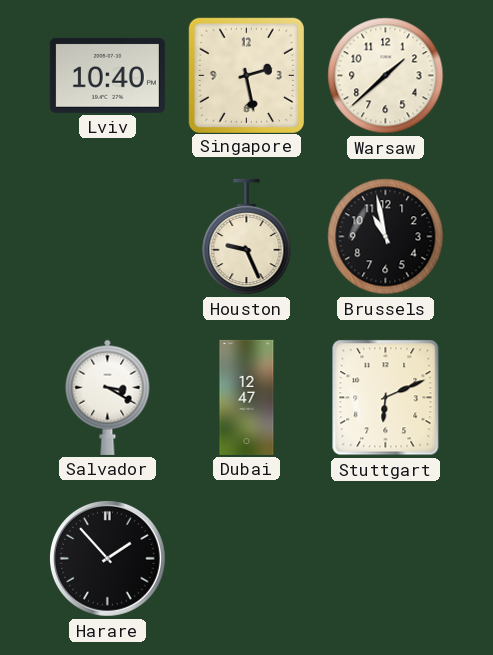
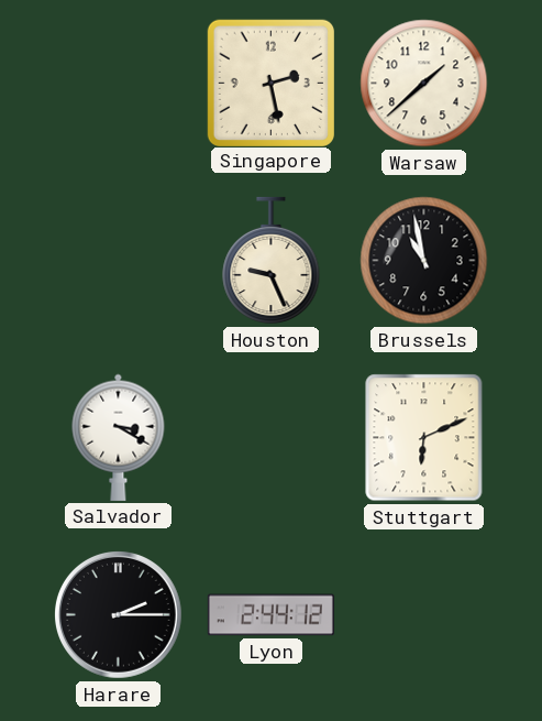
Lviv: 10:40 -> none (107, 75)
Dubai: 12:47 -> none (247, 397)
Harare: 1:53 -> 2:15 (119, 615)
Lyon: none -> 2:44 (270, 615)
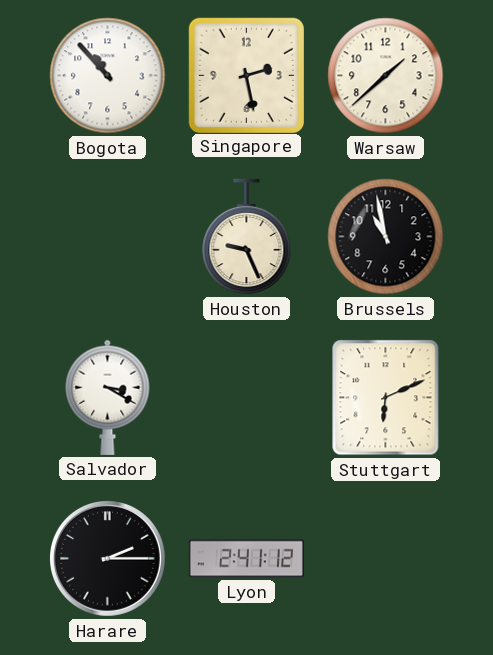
Bogota: none -> 10:53 (108, 76)
Lyon: 2:44 -> 2:41 (246, 559)
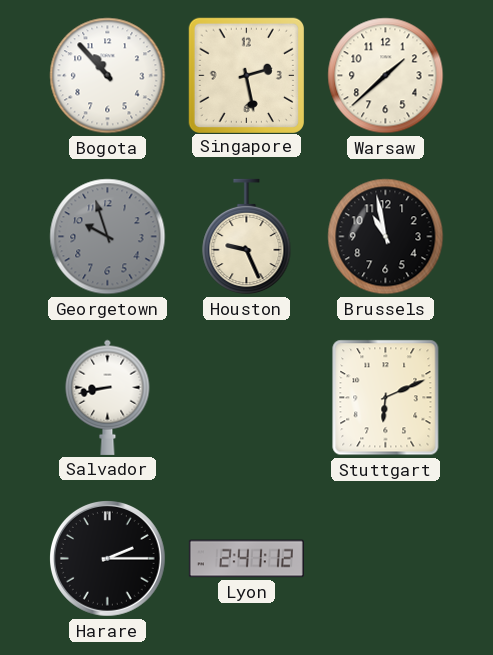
Georgetown: none -> 9:57 (108, 237)
Salvador: 3:20 -> 8:43 (108, 397)
